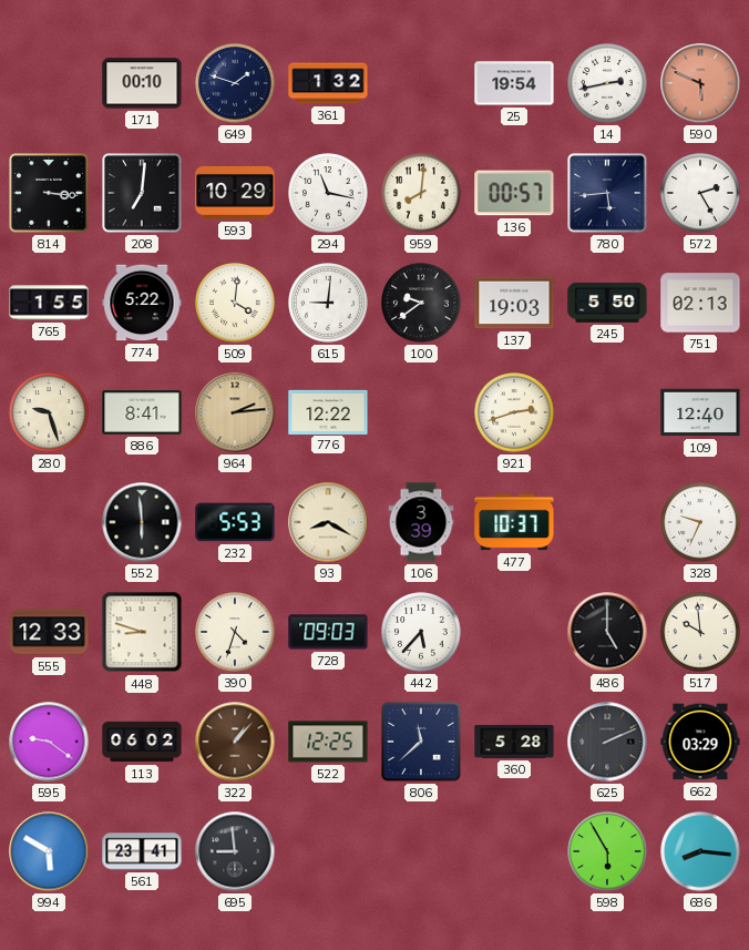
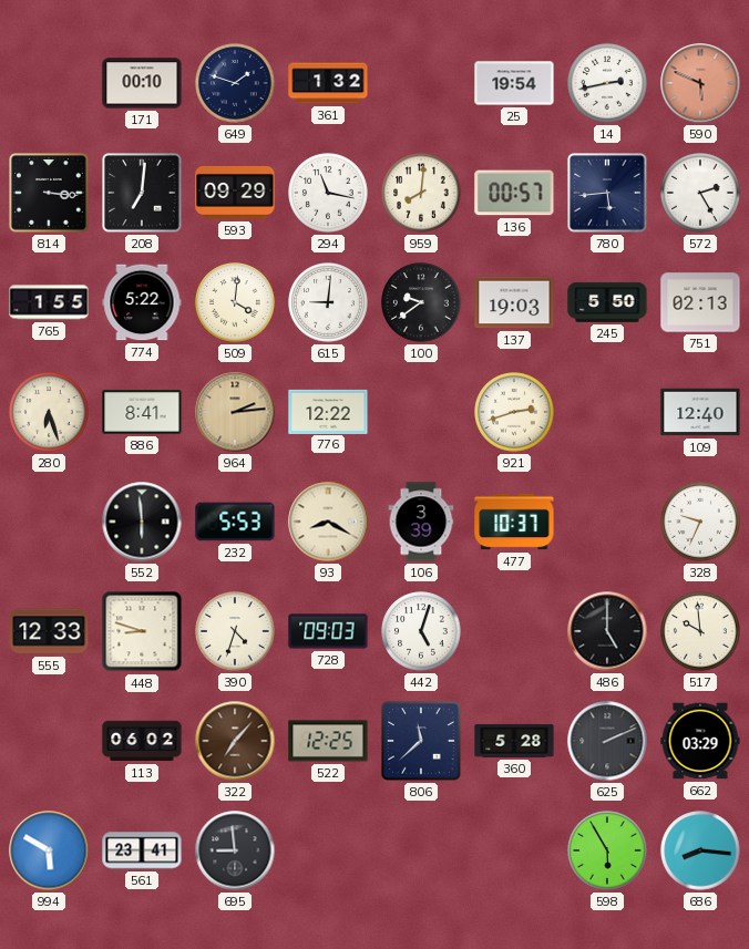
593: 10:29 -> 09:29 (235, 193)
280: 9:27 -> 6:27 (49, 412)
442: 5:37 -> 5:03 (421, 631)
595: 9:21 -> none (49, 742)
322: 1:07 -> 7:07 (235, 741)
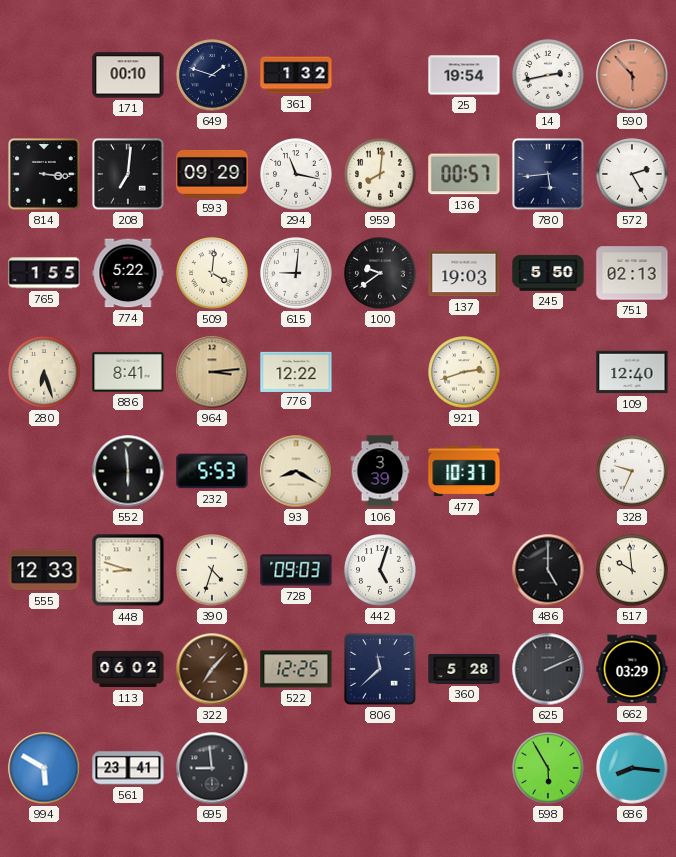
590: 5:49 -> 5:53 (632, 75)
964: 2:14 -> 3:14 (212, 372)
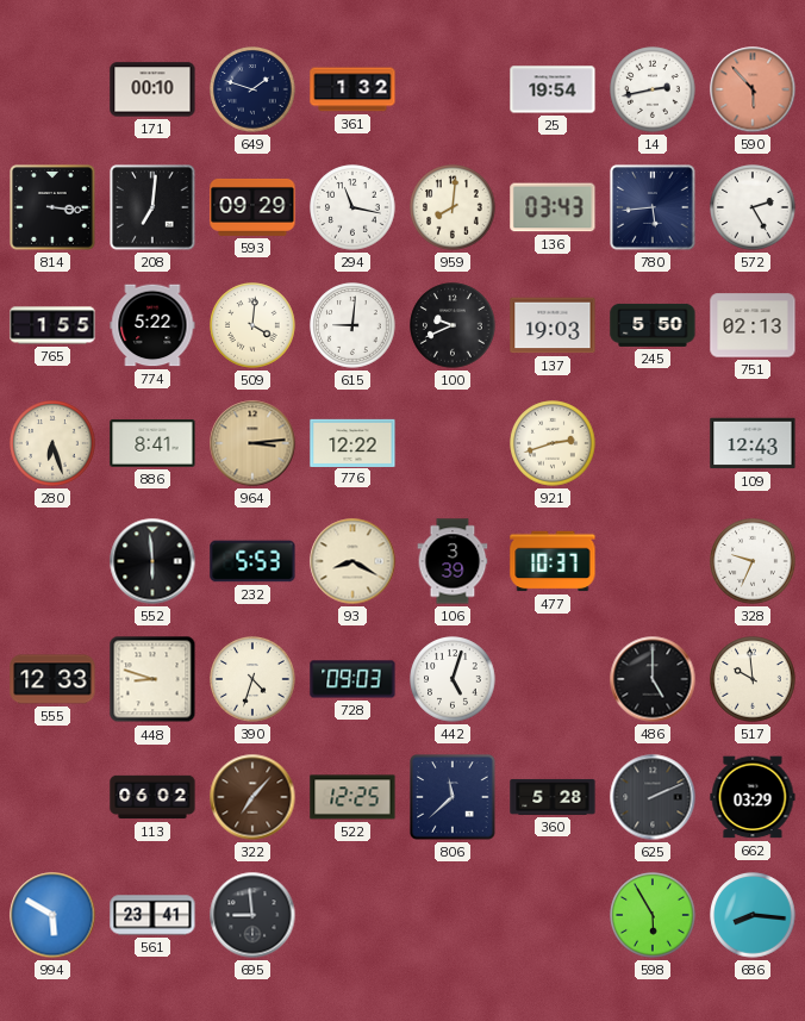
136: 00:57 -> 03:43 (553, 207)
100: 9:39 -> 9:41 (453, 325)
109: 12:40 -> 12:43 (753, 443)
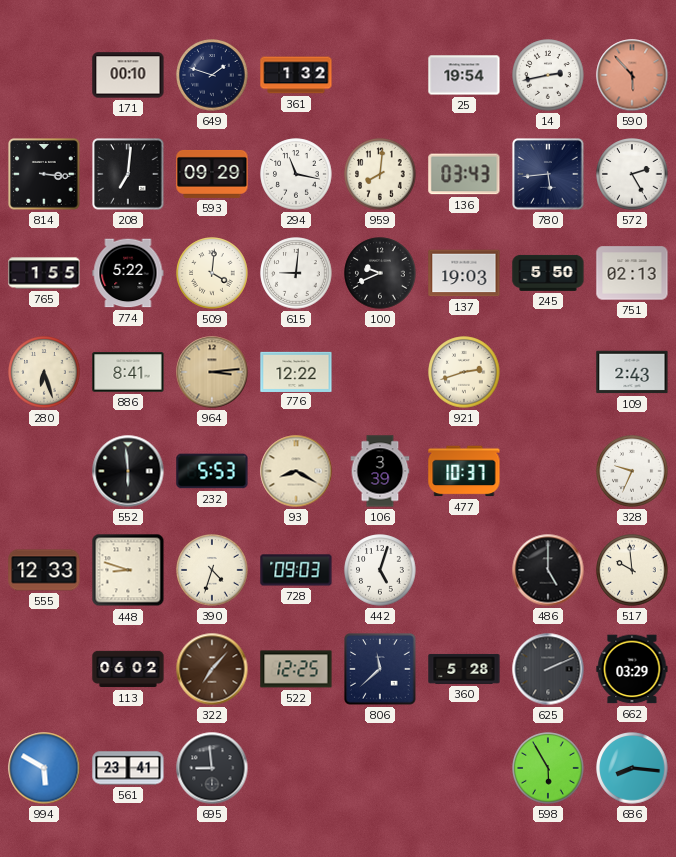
109: 12:43 -> 2:43 (632, 372)
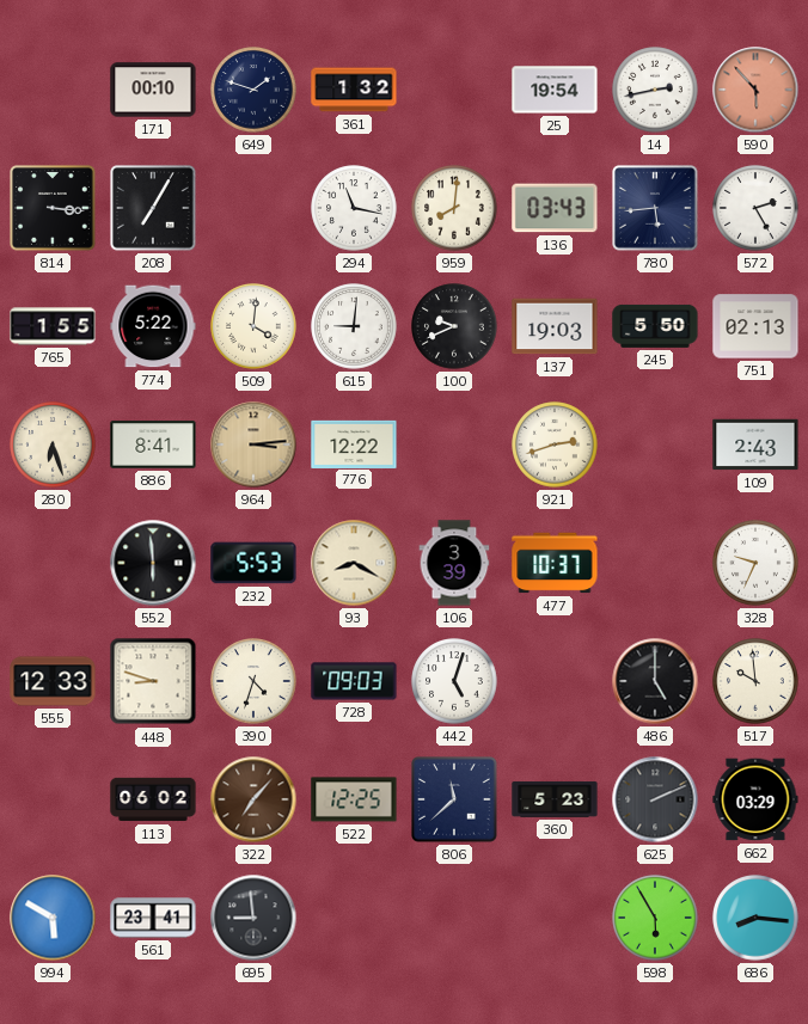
208: 7:01 -> 7:05 (153, 208)
593: 09:29 -> none (212, 174)
360: 5:28 -> 5:23 (555, 799)
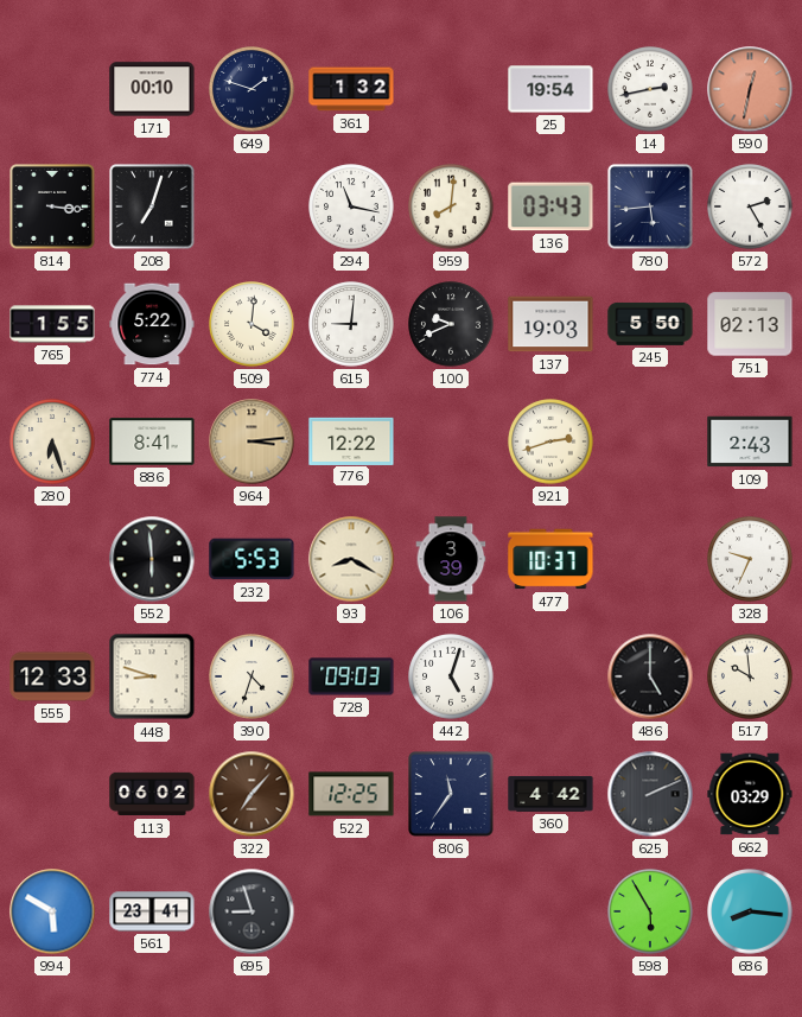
590: 5:53 -> 12:32 (750, 89)
208: 7:05 -> 7:03 (152, 206)
806: 11:38 -> 11:36 (451, 794)
360: 5:23 -> 4:42 (550, 794)
695: 8:59 -> 8:57 (252, 911)
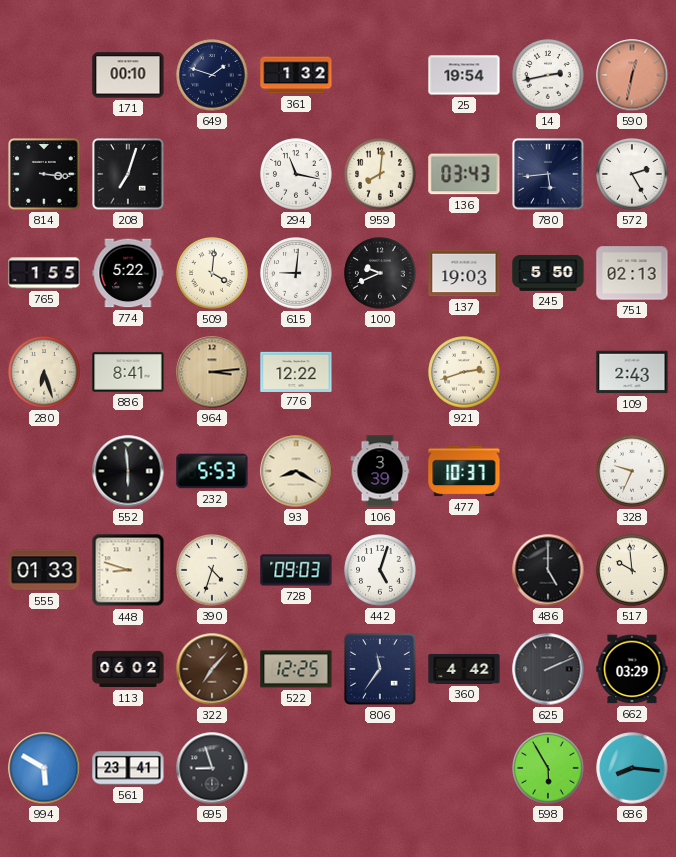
555: 12:33 -> 01:33 (44, 570)
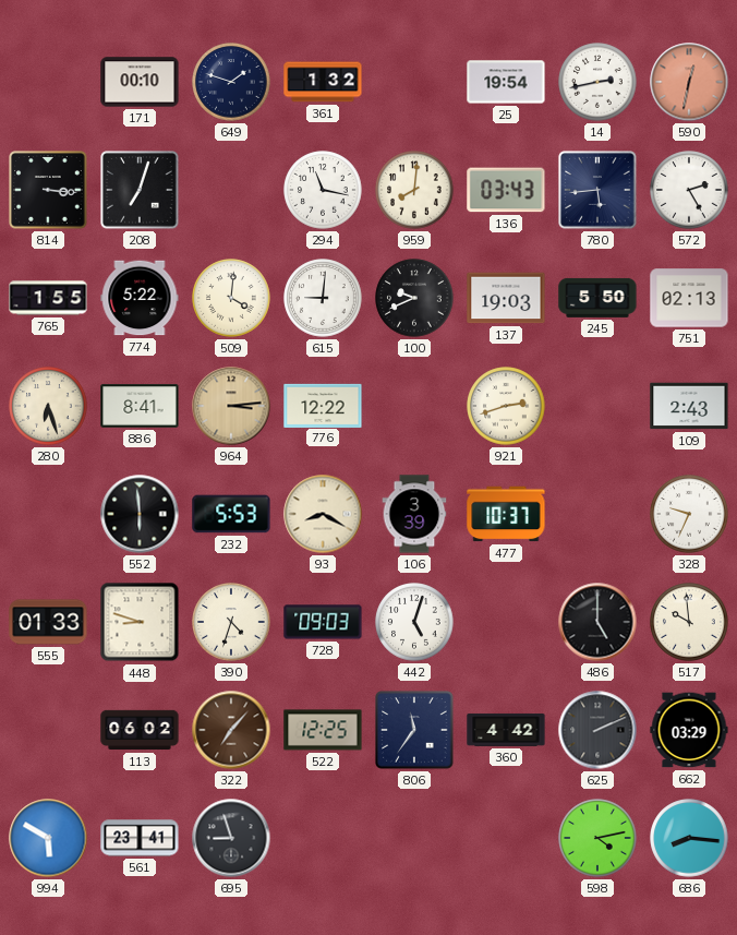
598: 5:55 -> 4:13 (597, 838)
